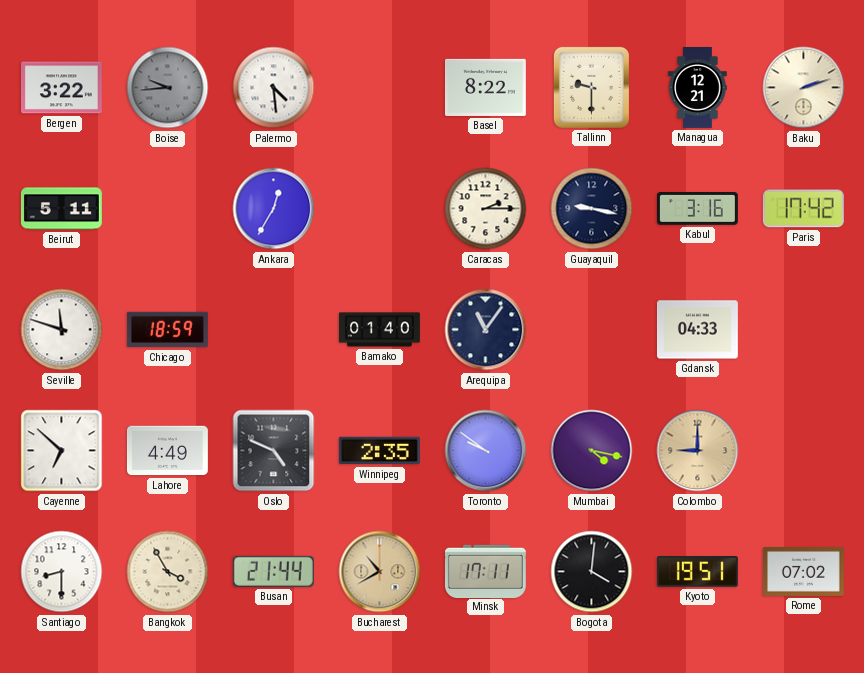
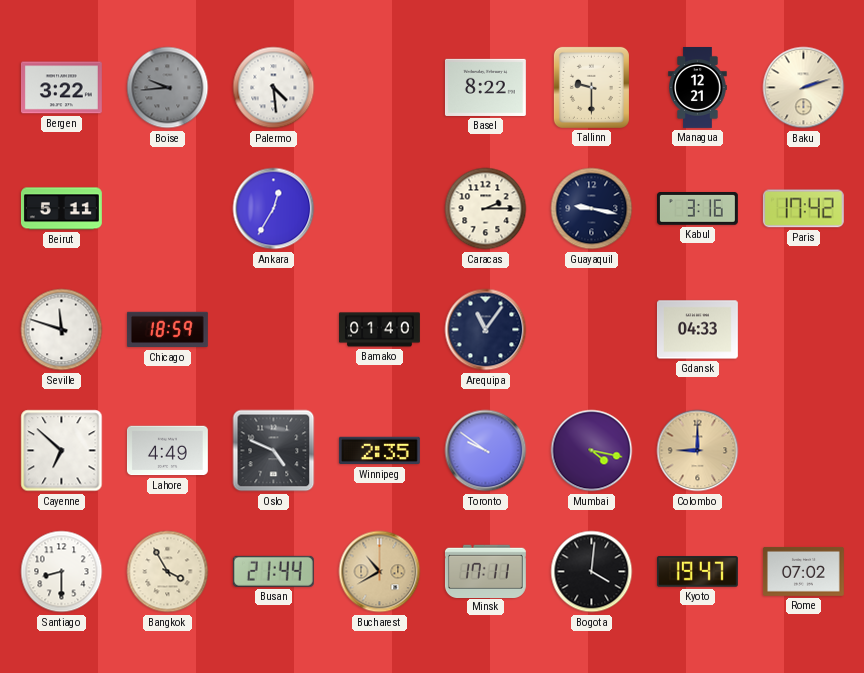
Kyoto: 19:51 -> 19:47 (697, 572)
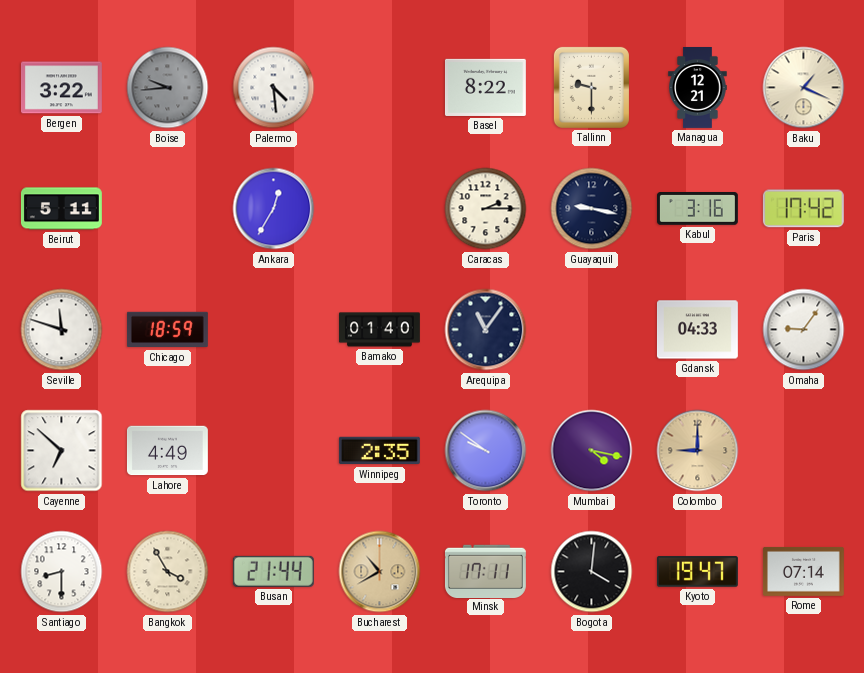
Baku: 2:12 -> 1:19 (804, 88)
Omaha: none -> 9:06 (804, 330)
Oslo: 4:49 -> none (274, 451)
Rome: 07:02 -> 07:14 (803, 571)
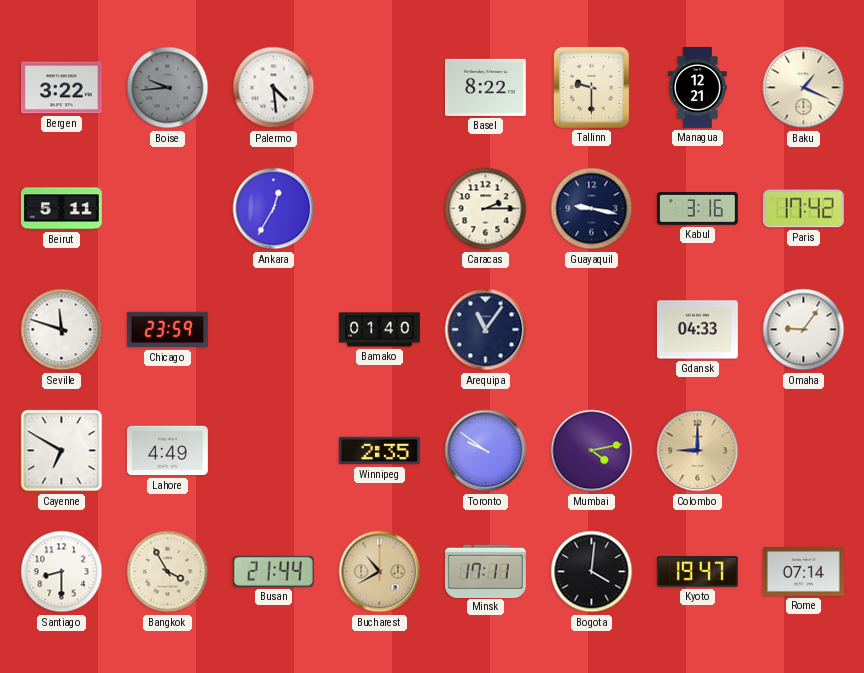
Chicago: 18:59 -> 23:59 (167, 330)
Cayenne: 6:52 -> 6:50 (62, 451)
Mumbai: 4:17 -> 4:13 (592, 451)
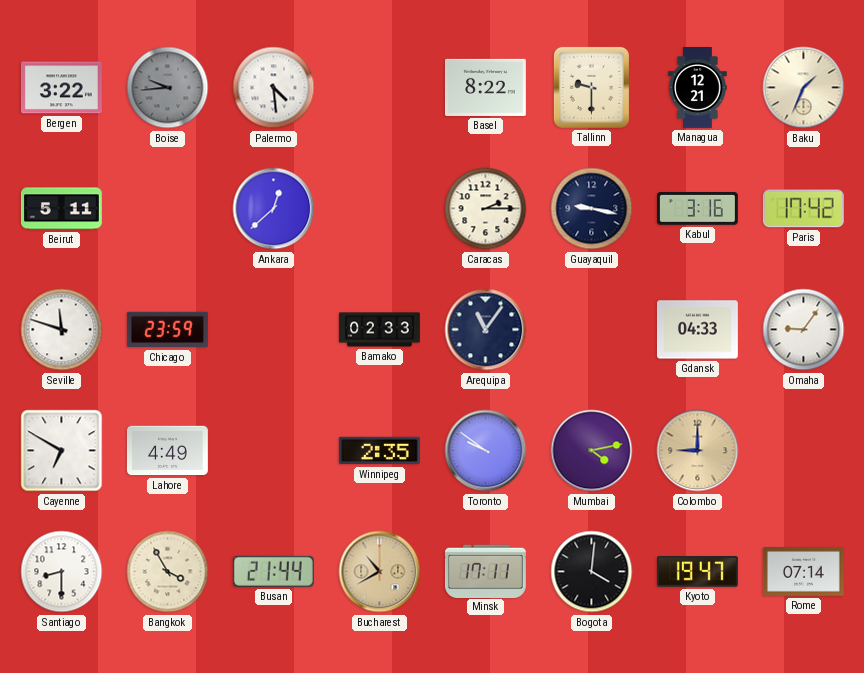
Baku: 1:19 -> 1:34 (804, 88)
Ankara: 12:35 -> 12:38 (274, 209)
Bamako: 01:40 -> 02:33 (379, 330)
